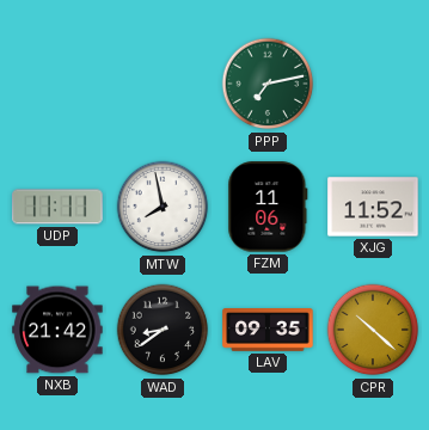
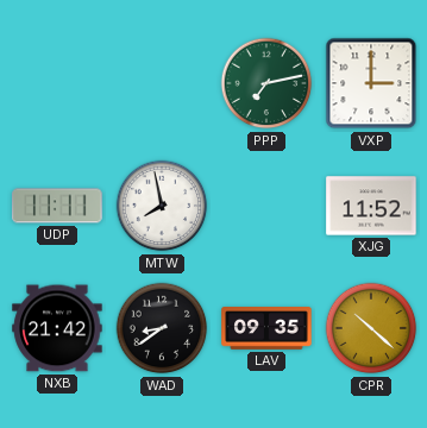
VXP: none -> 3:00 (371, 83)
FZM: 11:06 -> none (268, 207)
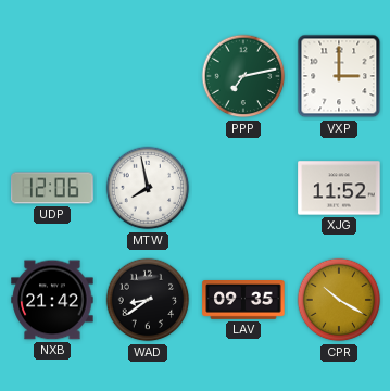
UDP: 11:11 -> 12:06 (52, 188)
CPR: 10:22 -> 10:20 (339, 300)
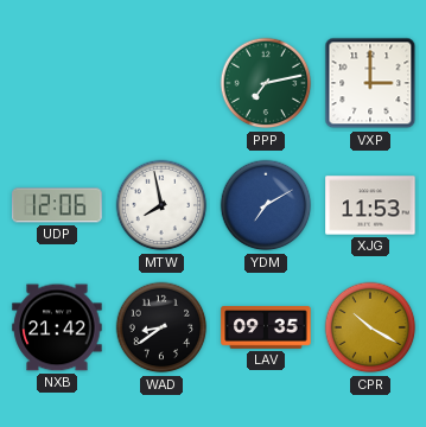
YDM: none -> 7:10 (266, 205)
XJG: 11:52 -> 11:53 (370, 205)
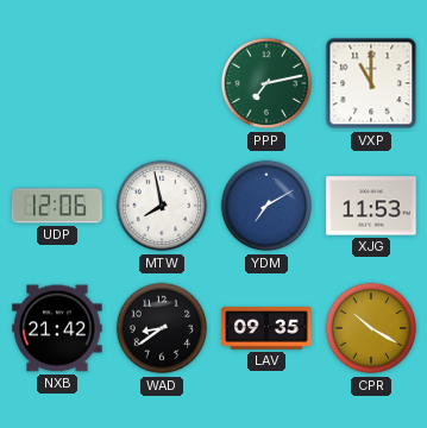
VXP: 3:00 -> 11:00 (371, 83)
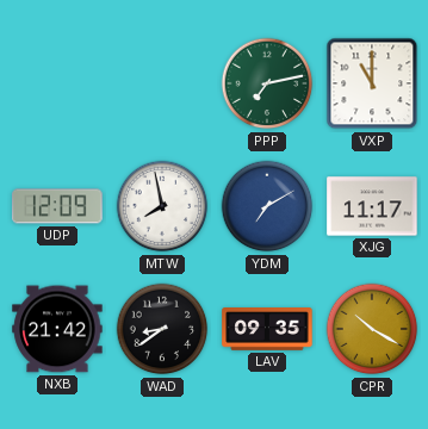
UDP: 12:06 -> 12:09 (57, 206)
XJG: 11:53 -> 11:17 (372, 206)
